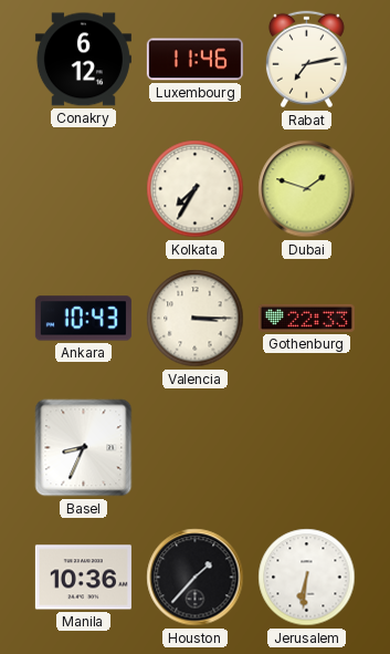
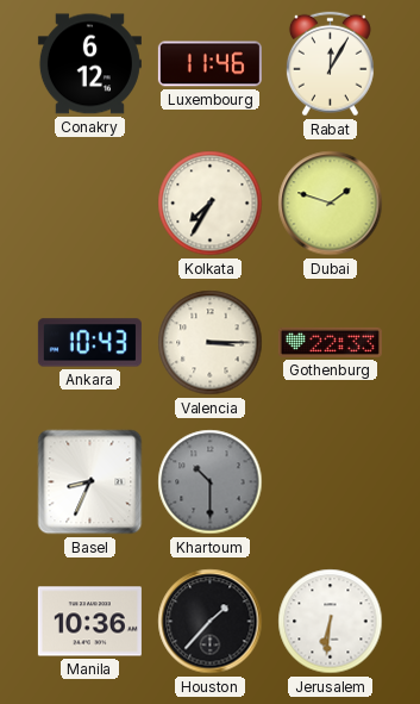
Rabat: 7:13 -> 12:05 (330, 64)
Khartoum: none -> 10:30 (211, 482)
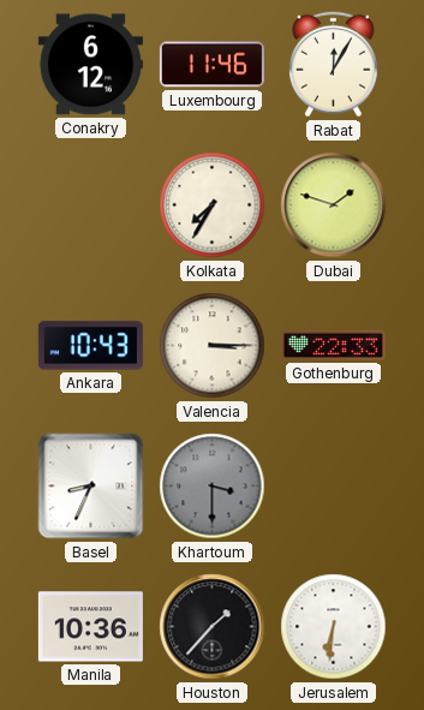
Khartoum: 10:30 -> 3:30 (213, 487)
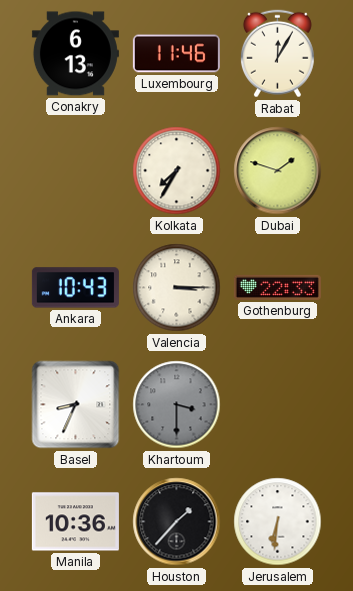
Conakry: 6:12 -> 6:13 (75, 54)
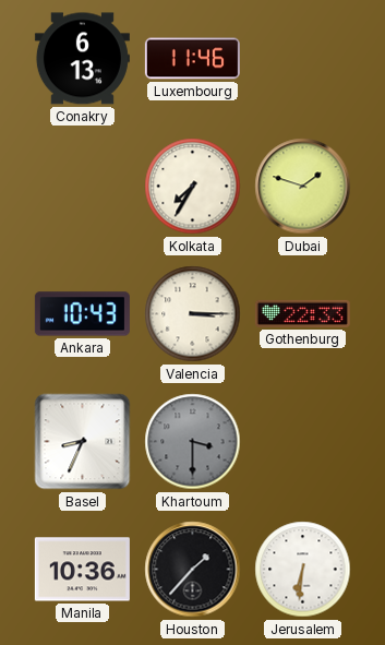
Rabat: 12:05 -> none (277, 54)
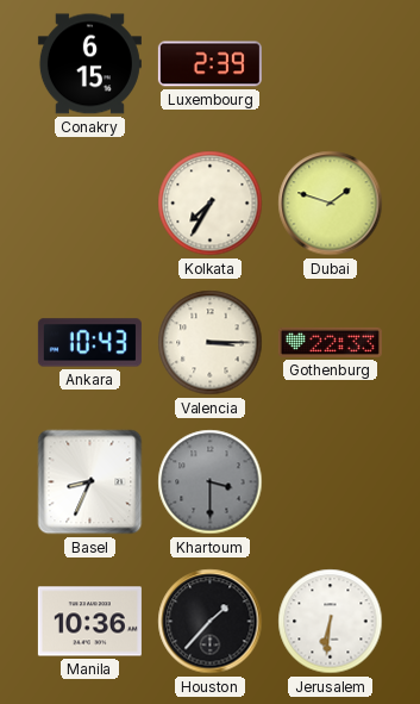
Conakry: 6:13 -> 6:15 (89, 64)
Luxembourg: 11:46 -> 2:39 (209, 64)
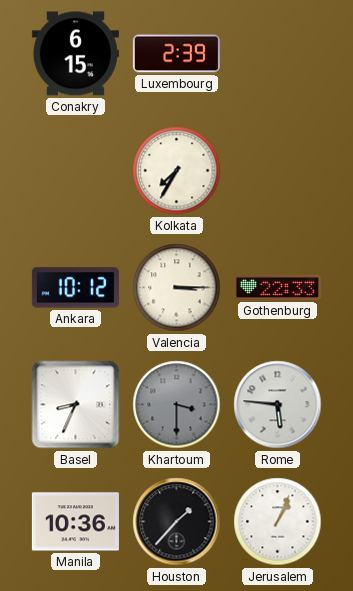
Dubai: 1:48 -> none (331, 204)
Ankara: 10:43 -> 10:12 (75, 288)
Rome: none -> 5:46 (278, 405)
Jerusalem: 6:31 -> 1:04 (278, 522)
